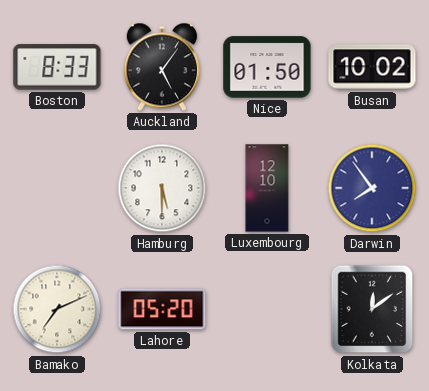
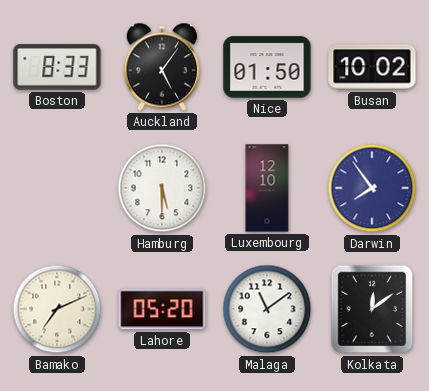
Malaga: none -> 11:09 (267, 309)
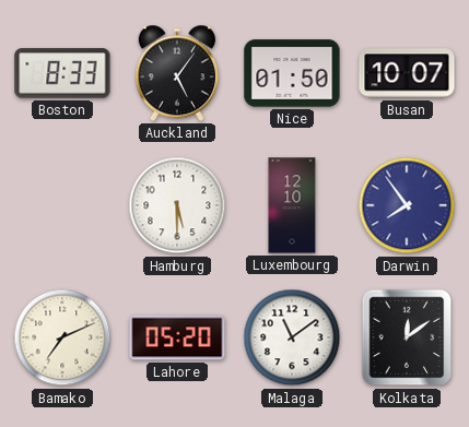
Busan: 10:02 -> 10:07 (407, 73)
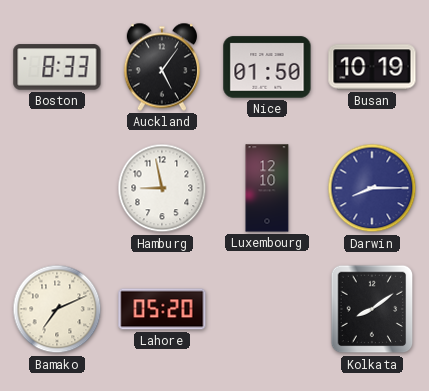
Busan: 10:07 -> 10:19 (372, 67)
Hamburg: 5:30 -> 8:58 (162, 188)
Darwin: 7:54 -> 8:15 (372, 188)
Malaga: 11:09 -> none (292, 337)
Kolkata: 12:09 -> 8:09 (372, 309)
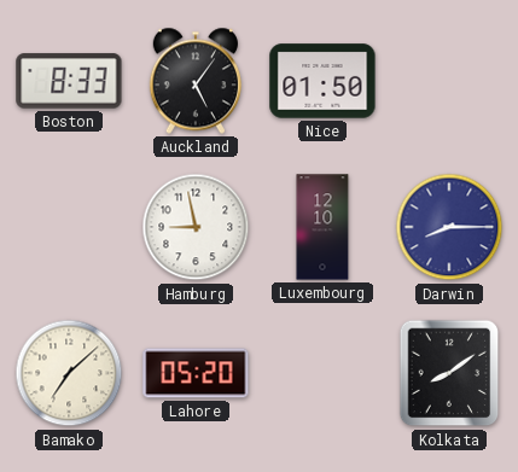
Busan: 10:19 -> none (372, 67)
Bamako: 7:11 -> 7:08 (69, 373)
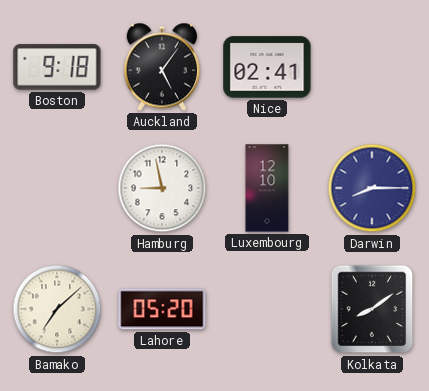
Boston: 8:33 -> 9:18 (57, 67)
Nice: 01:50 -> 02:41 (267, 67)
